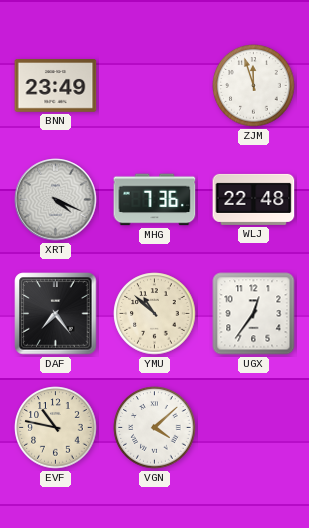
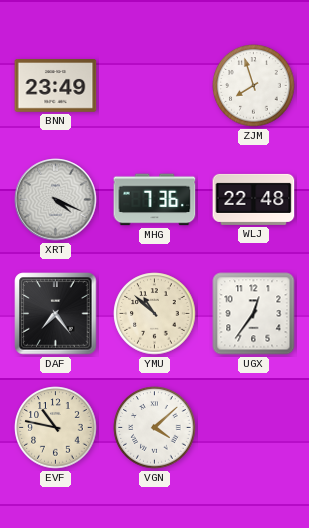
ZJM: 11:57 -> 7:57 (254, 86)
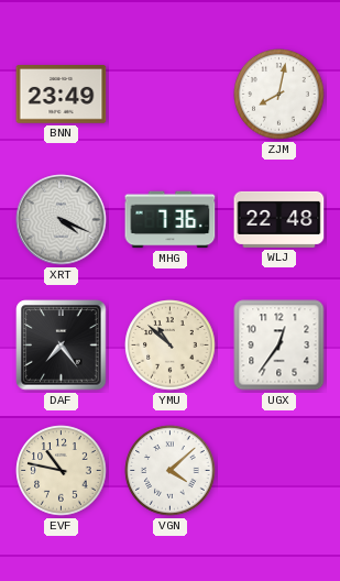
ZJM: 7:57 -> 8:02 (279, 95)
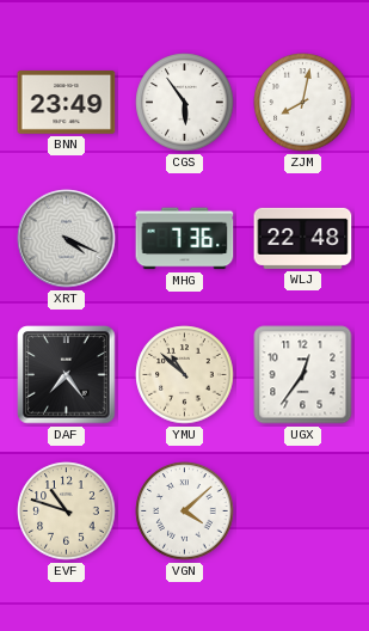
CGS: none -> 5:54 (185, 103)
EVF: 10:47 -> 10:48 (67, 511)
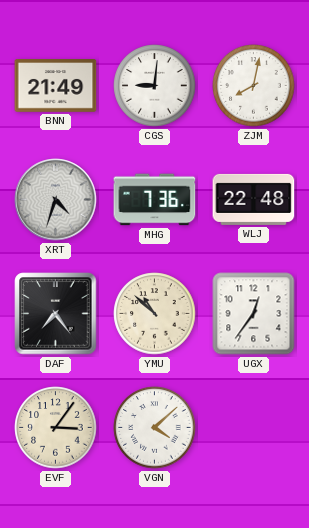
BNN: 23:49 -> 21:49 (56, 86)
CGS: 5:54 -> 9:01 (155, 86)
XRT: 4:19 -> 4:33 (56, 200)
EVF: 10:48 -> 3:06 (56, 428)
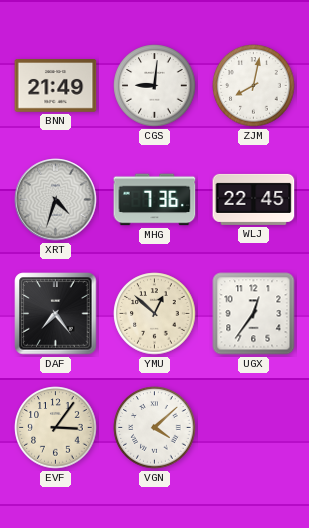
WLJ: 22:48 -> 22:45 (254, 199)
YMU: 10:52 -> 12:52 (155, 314)
